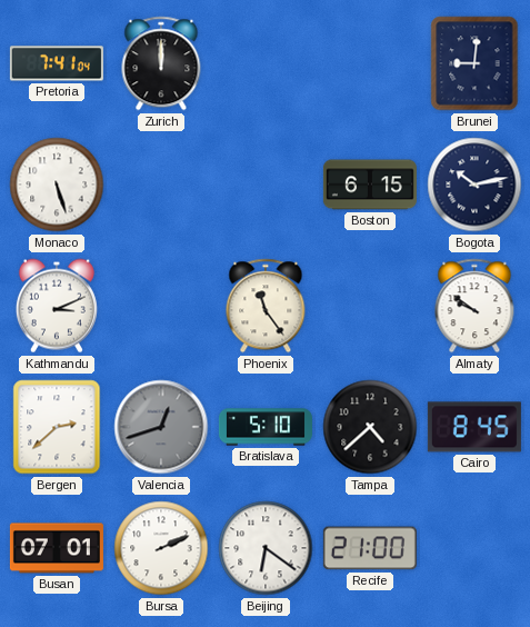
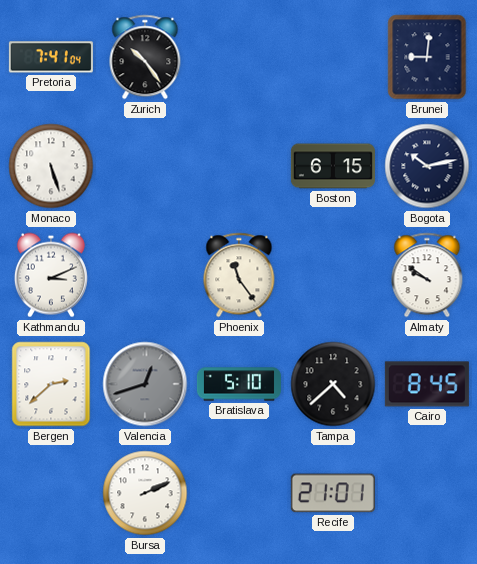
Zurich: 12:00 -> 10:24 (145, 57)
Busan: 07:01 -> none (57, 548)
Beijing: 6:21 -> none (266, 548)
Recife: 21:00 -> 21:01 (333, 493)
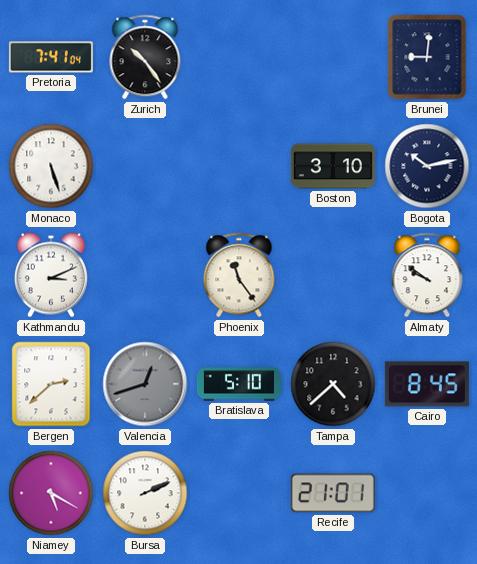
Boston: 6:15 -> 3:10 (333, 166)
Niamey: none -> 5:20 (51, 493)
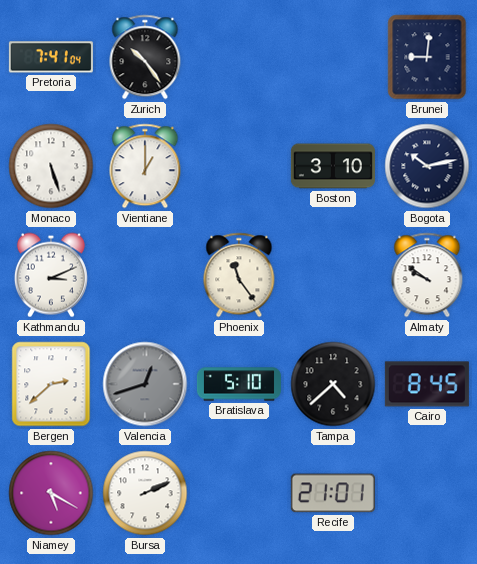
Vientiane: none -> 1:00 (145, 166)
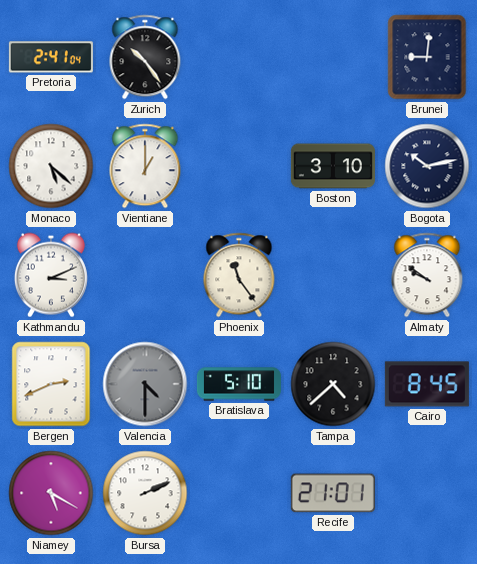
Pretoria: 7:41 -> 2:41 (51, 57)
Monaco: 5:27 -> 5:22 (51, 166)
Bergen: 2:38 -> 2:41 (51, 384)
Valencia: 12:42 -> 4:30 (145, 384)
